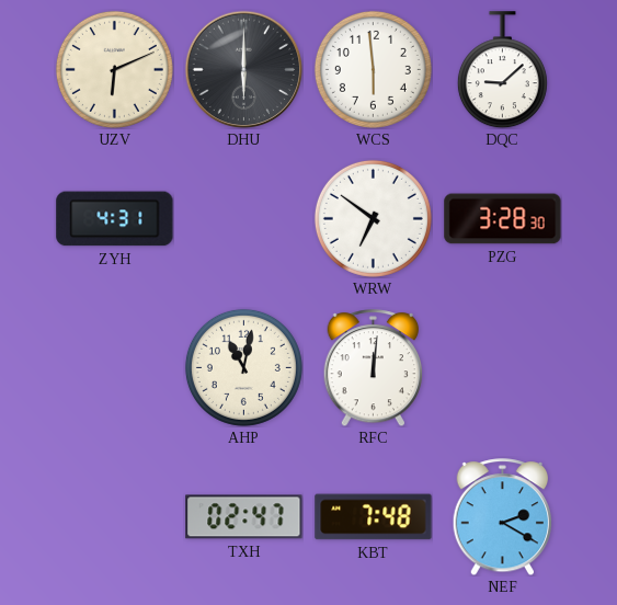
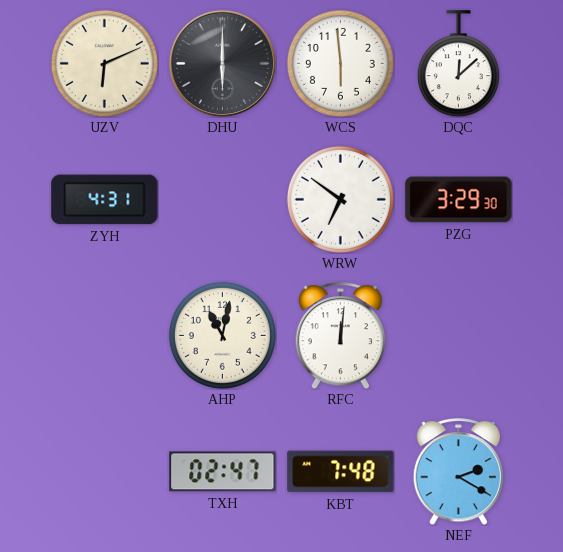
DQC: 9:08 -> 12:08 (458, 64)
PZG: 3:28 -> 3:29 (459, 200)
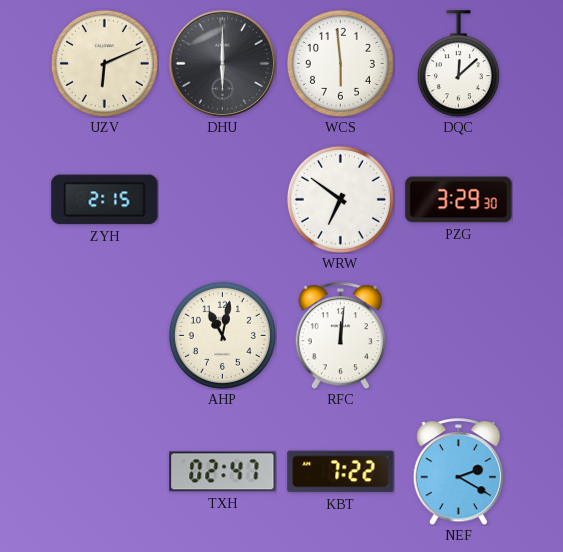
ZYH: 4:31 -> 2:15 (105, 200)
KBT: 7:48 -> 7:22 (341, 472)
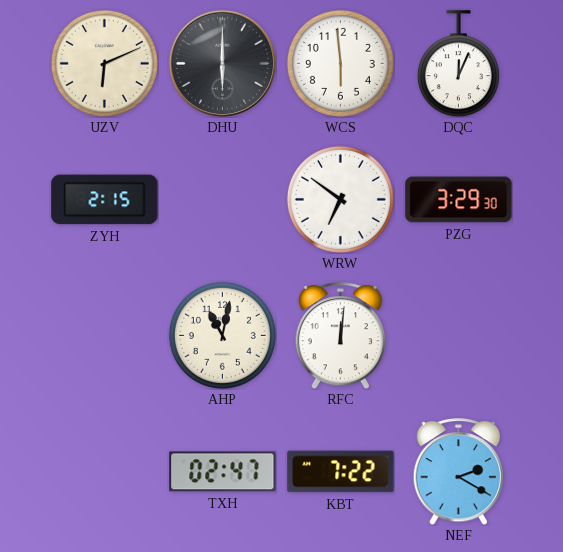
DQC: 12:08 -> 12:04 (458, 64)
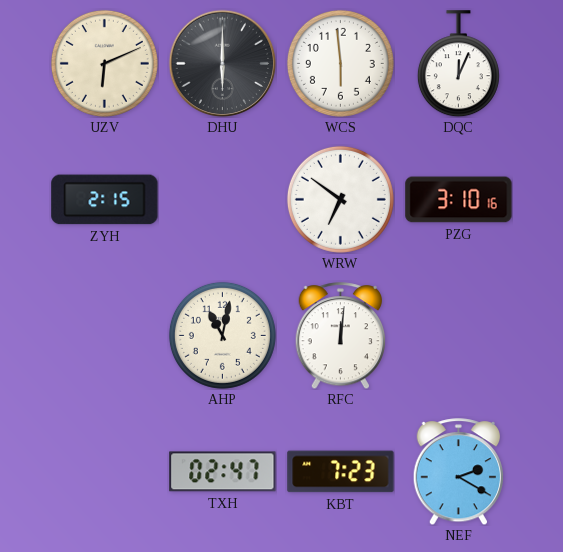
PZG: 3:29 -> 3:10 (459, 200)
KBT: 7:22 -> 7:23 (341, 472)
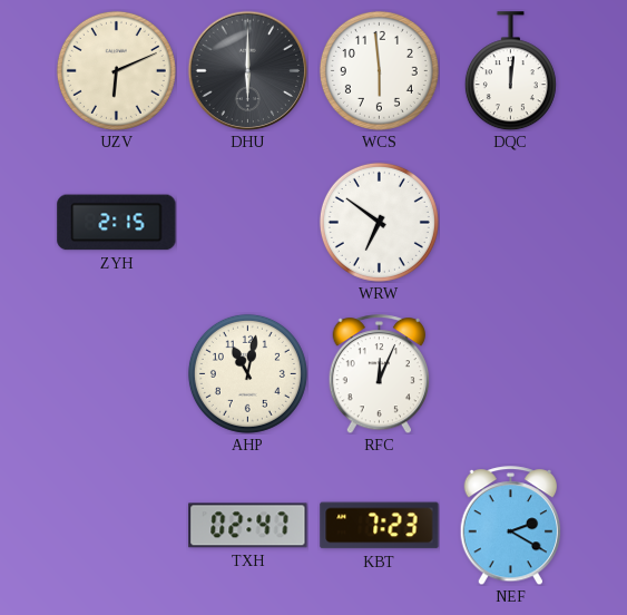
DQC: 12:04 -> 12:01 (510, 71)
PZG: 3:10 -> none (459, 200)
RFC: 12:01 -> 12:04 (380, 374)
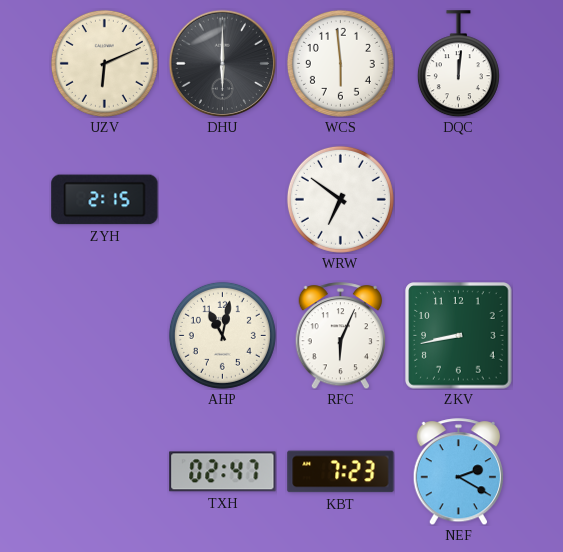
RFC: 12:04 -> 6:04 (341, 336)
ZKV: none -> 8:43 (459, 336)
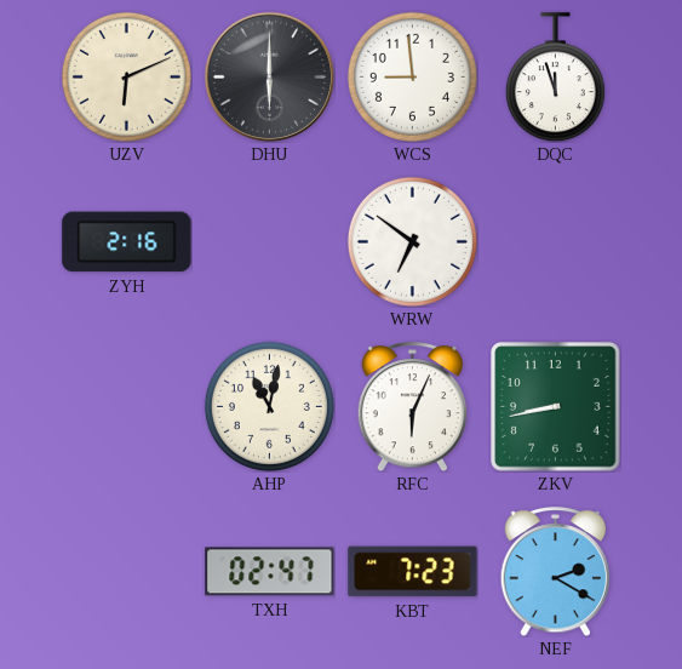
WCS: 5:59 -> 8:59 (412, 76)
DQC: 12:01 -> 11:57 (555, 78)
ZYH: 2:15 -> 2:16 (127, 242)
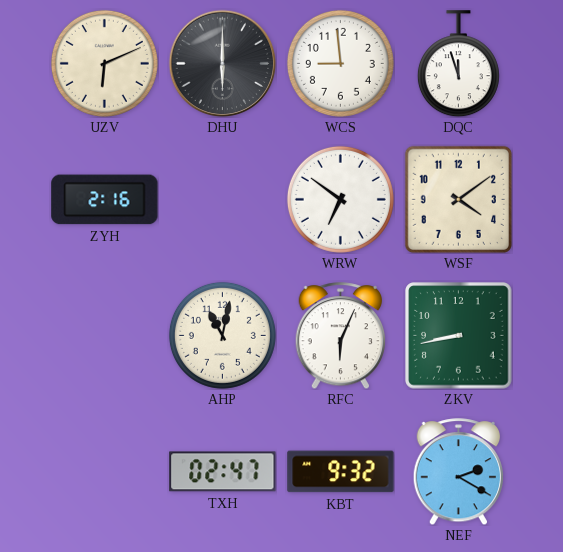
WSF: none -> 4:09 (458, 199)
KBT: 7:23 -> 9:32 (341, 472)
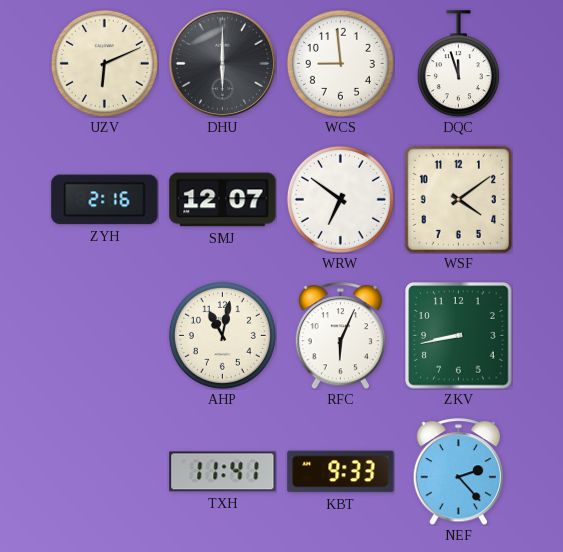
SMJ: none -> 12:07 (223, 200)
TXH: 02:47 -> 11:41 (223, 472)
KBT: 9:32 -> 9:33 (341, 472)
NEF: 2:20 -> 2:23 (459, 472)
